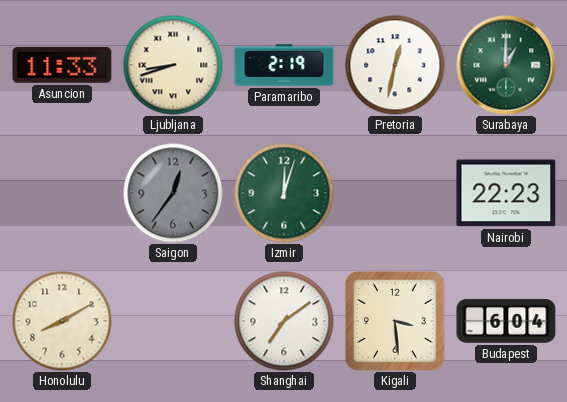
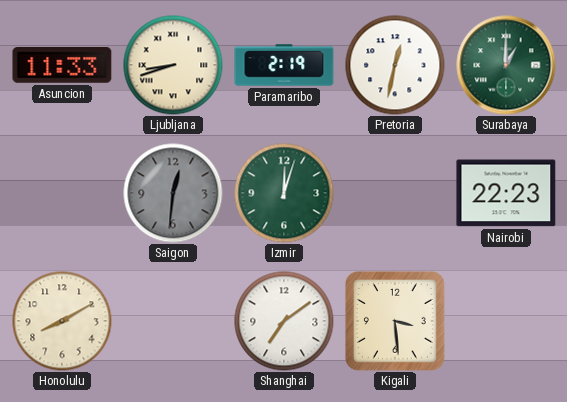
Saigon: 12:36 -> 12:31 (173, 193)
Budapest: 6:04 -> none (506, 321)
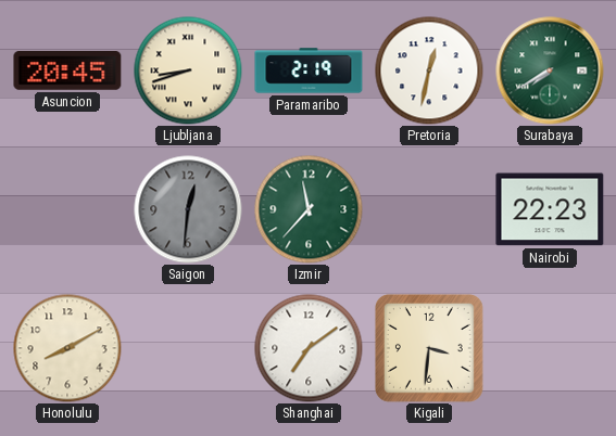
Asuncion: 11:33 -> 20:45 (67, 70)
Surabaya: 1:00 -> 7:40 (550, 70)
Izmir: 12:03 -> 11:37 (309, 209)
Kigali: 3:29 -> 3:31 (429, 348)
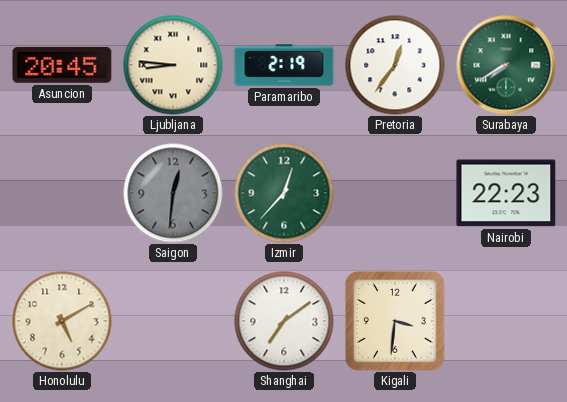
Ljubljana: 8:42 -> 8:46 (173, 65)
Pretoria: 12:32 -> 12:36 (395, 65)
Izmir: 11:37 -> 12:37 (284, 193)
Honolulu: 8:10 -> 5:10 (62, 321)
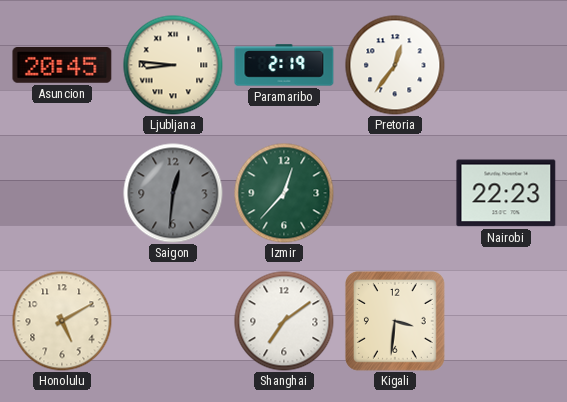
Surabaya: 7:40 -> none (506, 65)
